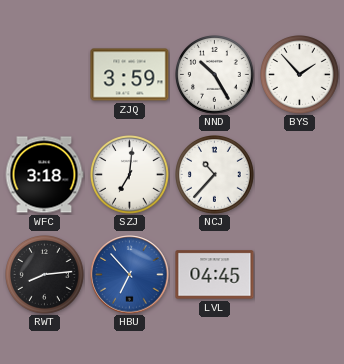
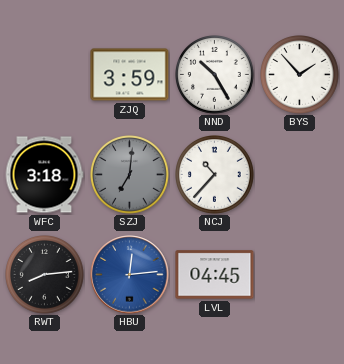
SZJ dial: white -> grey (130, 175)
HBU: 6:53 -> 12:14 (130, 275)
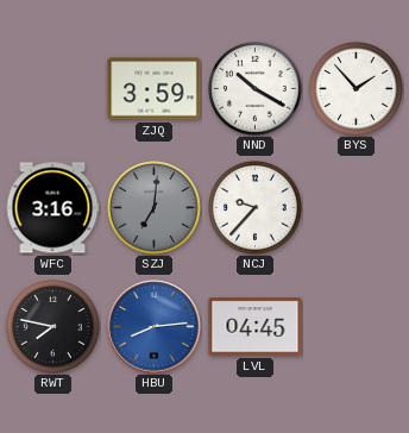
NND: 10:25 -> 10:20 (256, 89)
WFC: 3:18 -> 3:16 (52, 208)
NCJ: 10:37 -> 9:37 (256, 208)
RWT: 8:14 -> 7:47 (54, 327)
HBU: 12:14 -> 8:14 (155, 327)
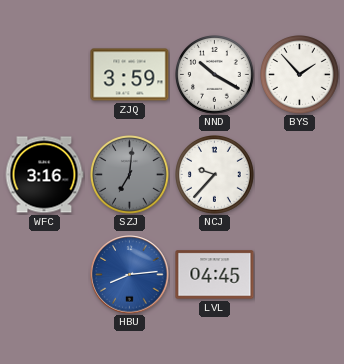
RWT: 7:47 -> none (54, 327)
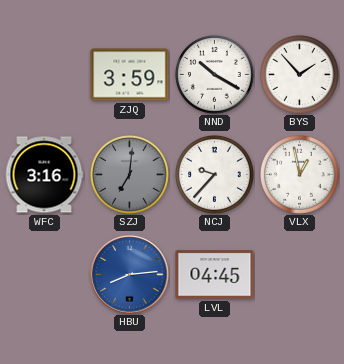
VLX: none -> 12:58 (300, 175)
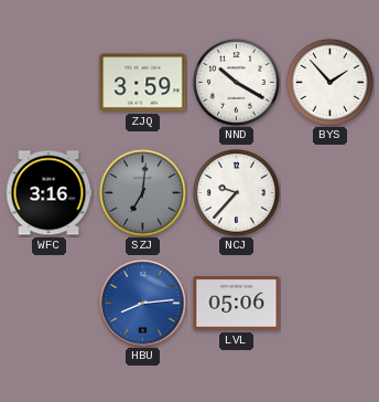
VLX: 12:58 -> none (300, 175)
LVL: 04:45 -> 05:06 (237, 304)
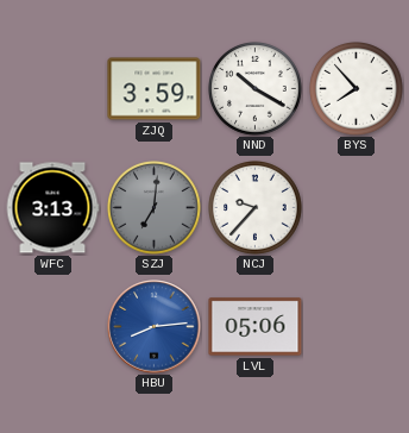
BYS: 1:53 -> 7:53 (357, 89)
WFC: 3:16 -> 3:13 (52, 208)
